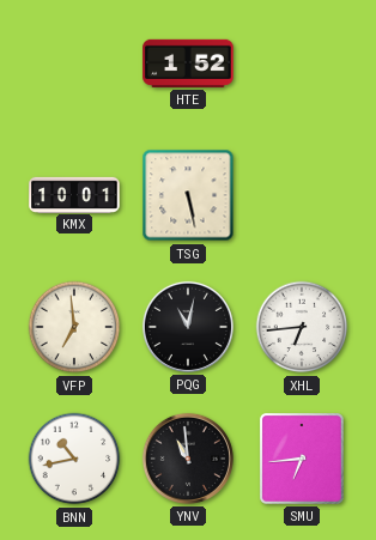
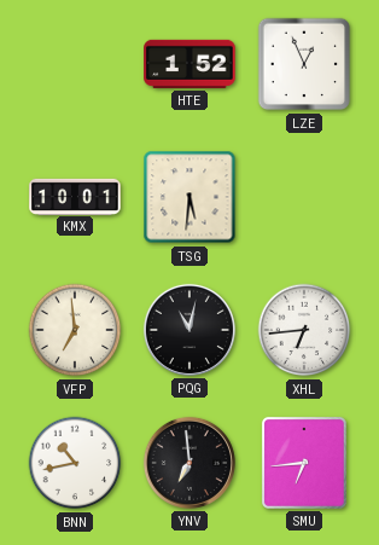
LZE: none -> 12:56 (304, 64)
TSG: 5:28 -> 5:31 (189, 197)
YNV: 10:59 -> 6:59 (189, 463)
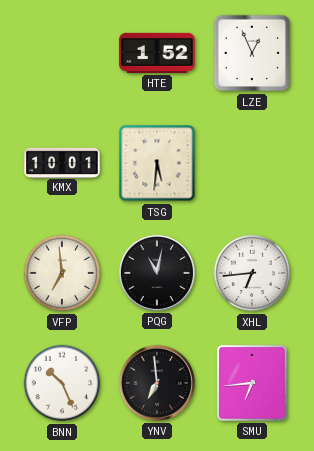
BNN: 10:43 -> 10:26 (62, 383)
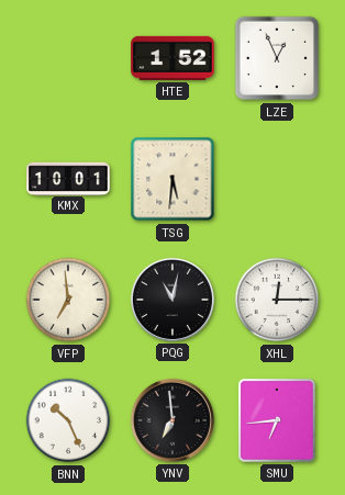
XHL: 6:44 -> 12:15 (277, 300)
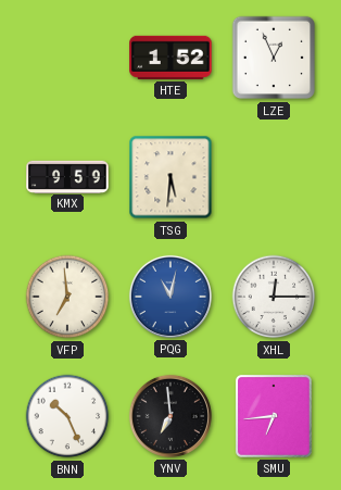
KMX: 10:01 -> 9:59 (67, 176)
PQG dial: black -> blue (171, 297)
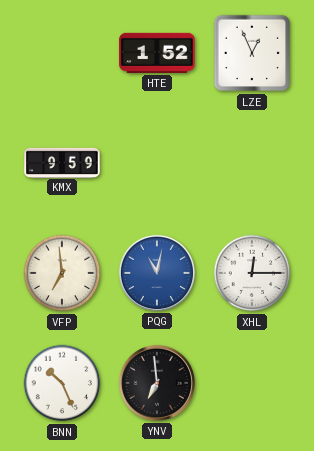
TSG: 5:31 -> none (171, 177)
SMU: 6:44 -> none (274, 416)
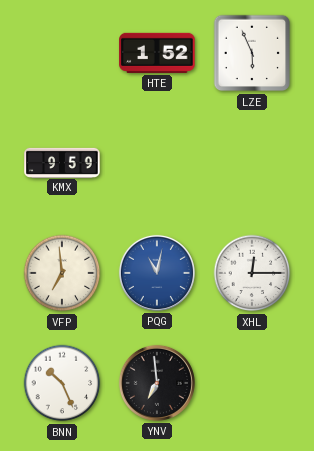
LZE: 12:56 -> 5:56 (252, 53)
